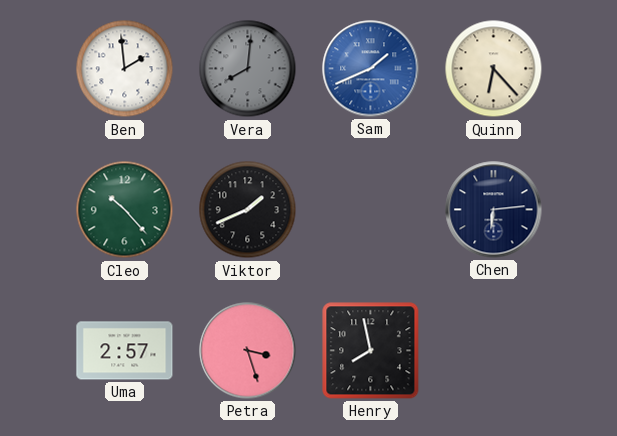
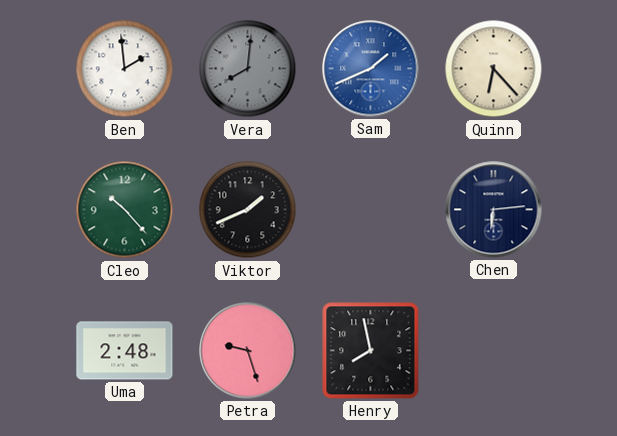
Uma: 2:57 -> 2:48 (125, 351)
Petra: 3:27 -> 9:27 (248, 351)
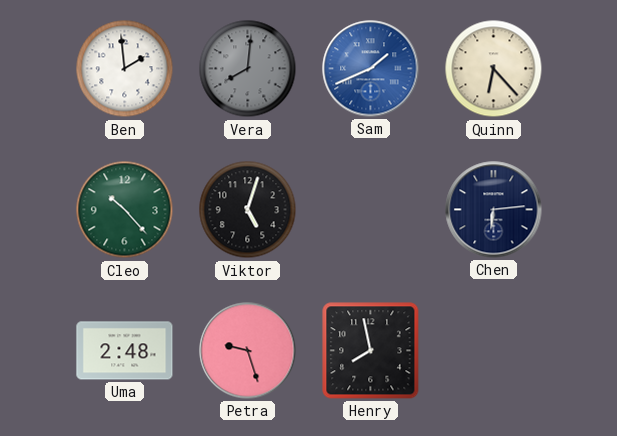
Viktor: 1:41 -> 5:03 (248, 210)
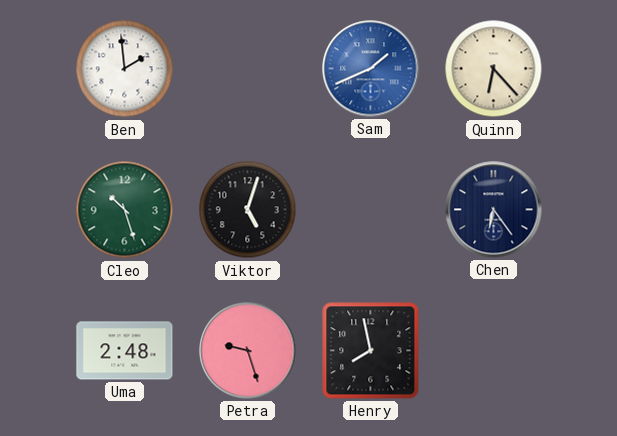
Vera: 8:01 -> none (248, 69)
Cleo: 10:23 -> 10:27 (125, 210)
Chen: 6:14 -> 6:24 (494, 210)
